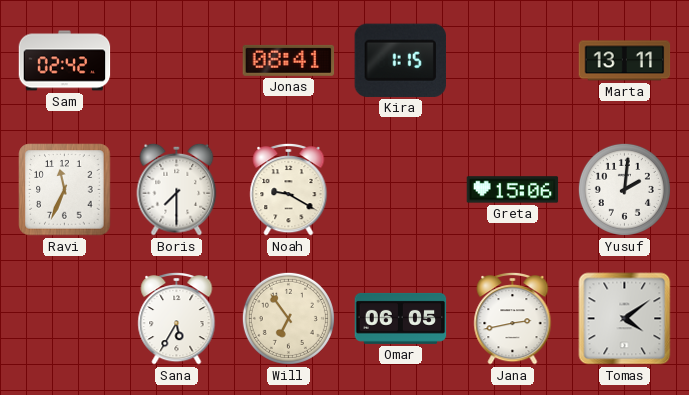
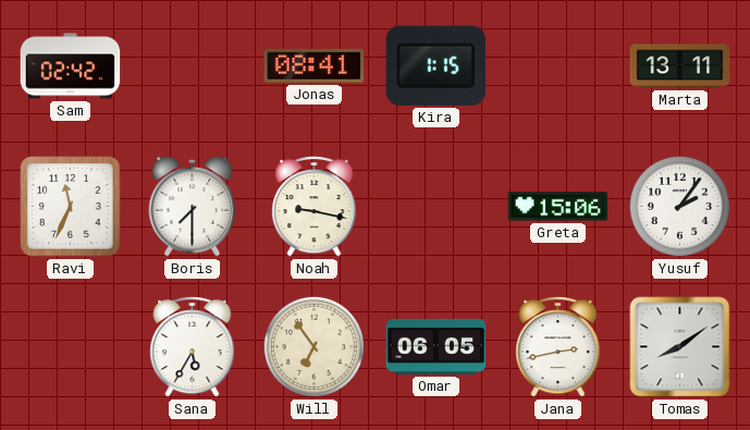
Noah: 9:20 -> 9:17 (315, 206)
Yusuf: 2:01 -> 2:06 (679, 206)
Tomas: 4:09 -> 8:09 (680, 347)
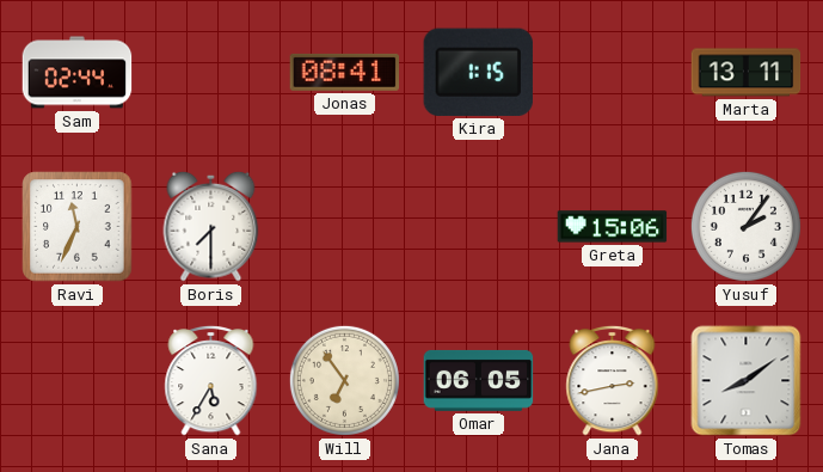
Sam: 02:42 -> 02:44 (78, 73)
Noah: 9:17 -> none (315, 206)
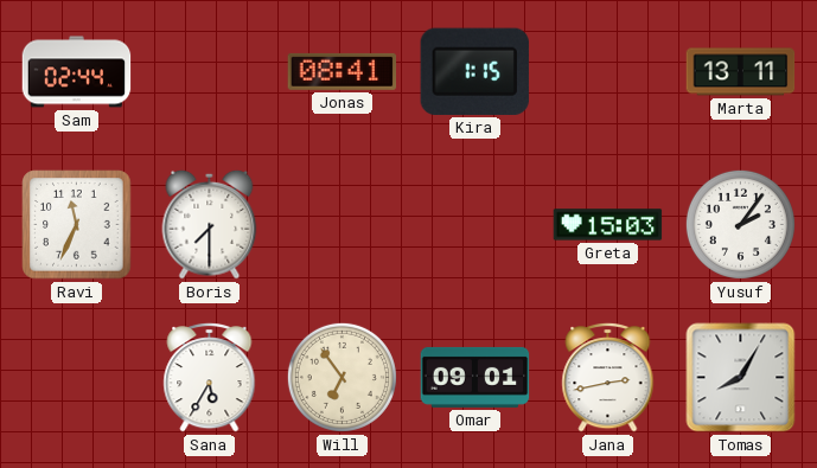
Greta: 15:06 -> 15:03 (608, 225)
Omar: 06:05 -> 09:01 (475, 377)
Tomas: 8:09 -> 8:05 (741, 378)
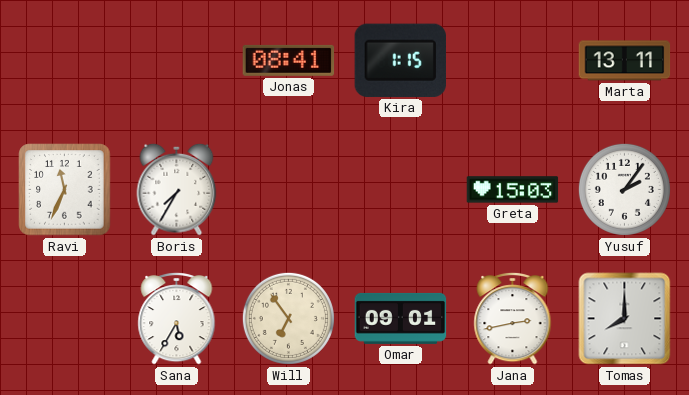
Sam: 02:44 -> none (77, 72)
Boris: 7:30 -> 7:35 (177, 189)
Tomas: 8:05 -> 8:00 (625, 319)
